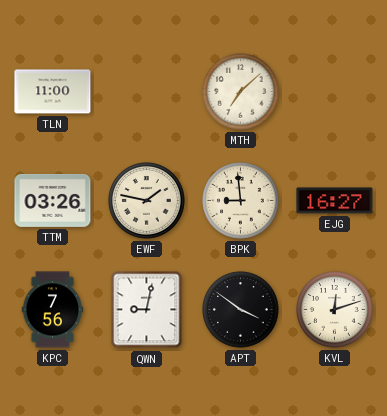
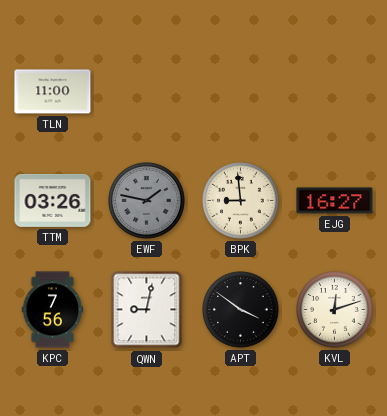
MTH: 7:08 -> none (241, 92)
EWF dial: cream -> grey (147, 201)
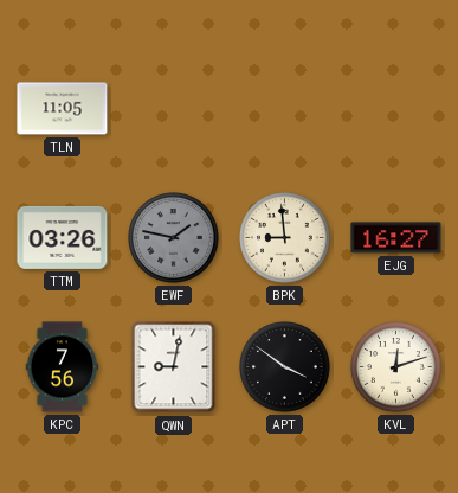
TLN: 11:00 -> 11:05 (63, 109)
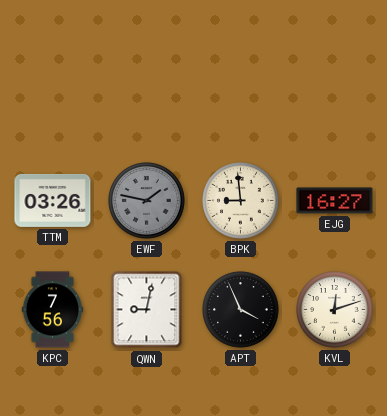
TLN: 11:05 -> none (63, 109)
APT: 3:51 -> 3:56 (241, 310)
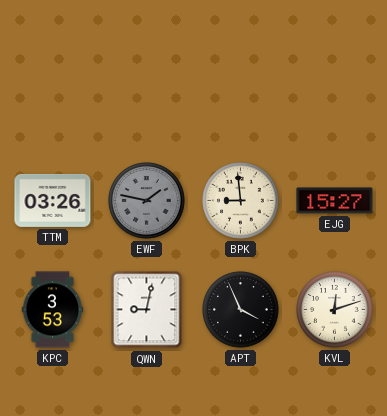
EJG: 16:27 -> 15:27 (335, 201)
KPC: 7:56 -> 3:53 (53, 310)
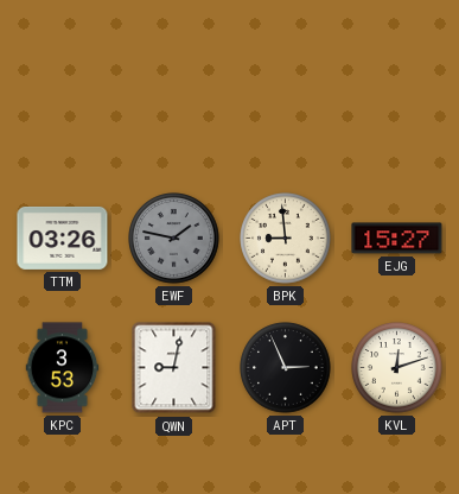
APT: 3:56 -> 2:56 (286, 368)
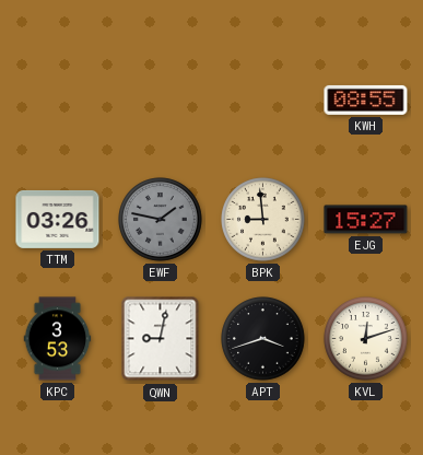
KWH: none -> 08:55 (366, 100)
APT: 2:56 -> 3:42 (263, 339)
